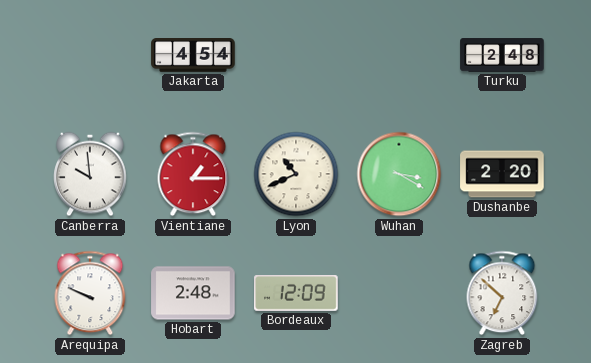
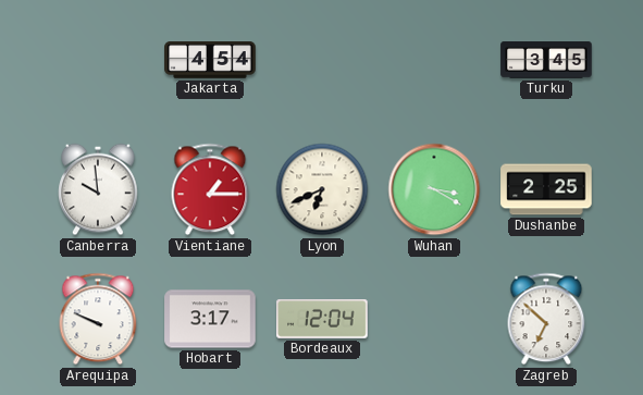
Turku: 2:48 -> 3:45 (546, 60)
Lyon: 10:41 -> 6:41 (322, 189)
Dushanbe: 2:20 -> 2:25 (546, 189)
Hobart: 2:48 -> 3:17 (210, 319)
Bordeaux: 12:09 -> 12:04 (322, 320)
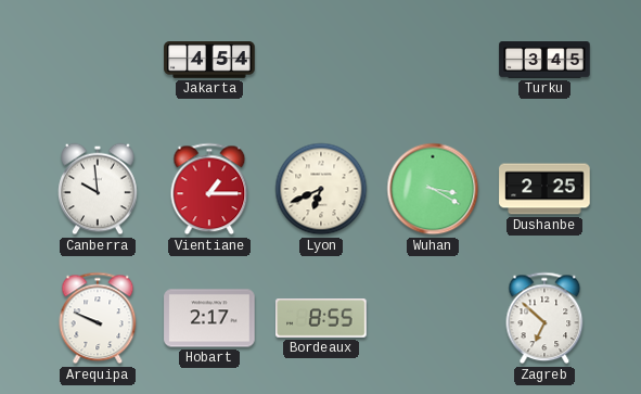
Hobart: 3:17 -> 2:17 (209, 318)
Bordeaux: 12:04 -> 8:55 (321, 319)
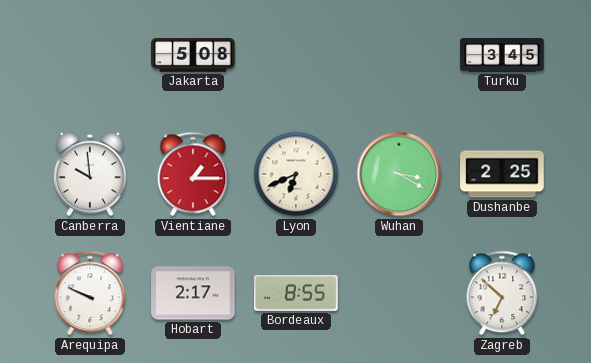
Jakarta: 4:54 -> 5:08 (193, 55)
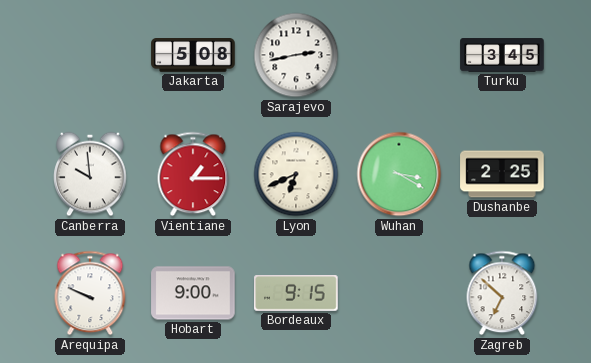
Sarajevo: none -> 2:43 (296, 55)
Hobart: 2:17 -> 9:00 (193, 293)
Bordeaux: 8:55 -> 9:15 (296, 294)
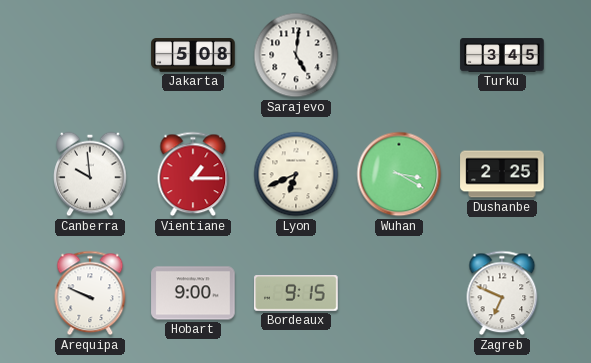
Sarajevo: 2:43 -> 5:01 (296, 55)
Zagreb: 6:52 -> 6:49 (502, 293)
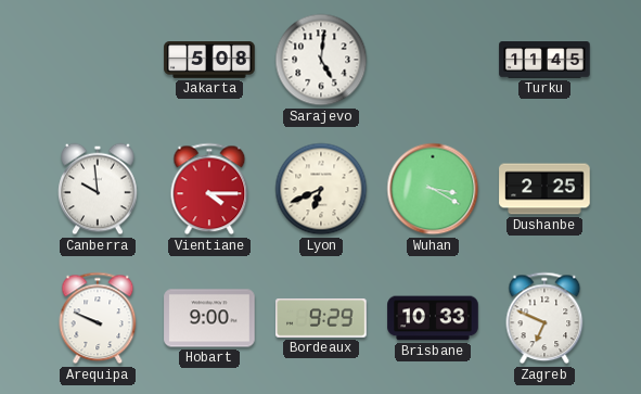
Turku: 3:45 -> 11:45 (544, 60)
Vientiane: 1:15 -> 4:15 (209, 189)
Bordeaux: 9:15 -> 9:29 (321, 319)
Brisbane: none -> 10:33 (433, 318)
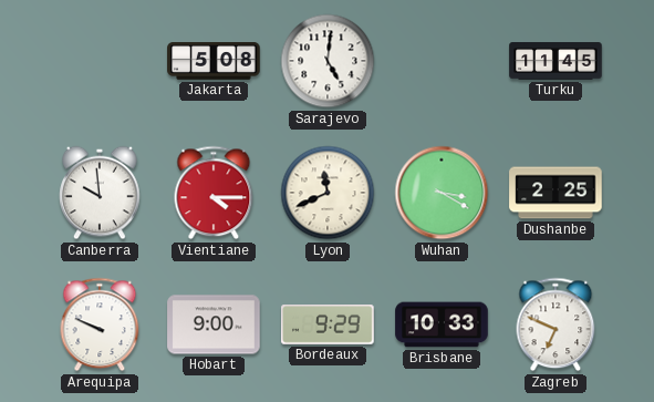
Lyon: 6:41 -> 11:41 (328, 193)
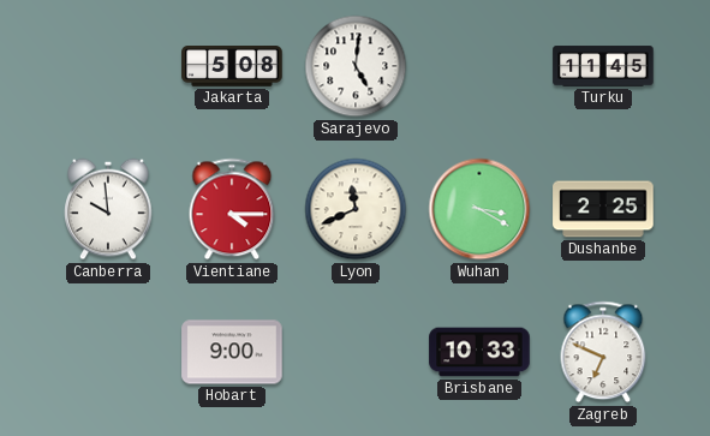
Arequipa: 9:49 -> none (100, 324)
Bordeaux: 9:29 -> none (328, 326)
